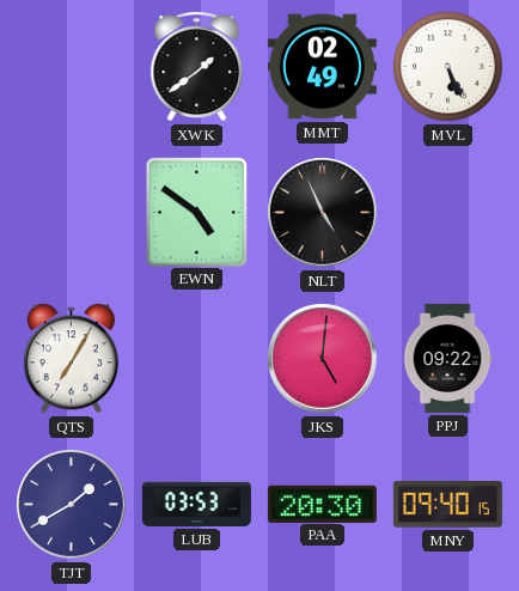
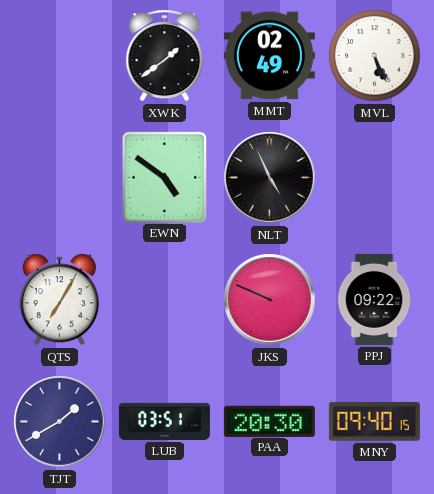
JKS: 5:01 -> 9:49 (270, 300)
LUB: 03:53 -> 03:51 (164, 421)
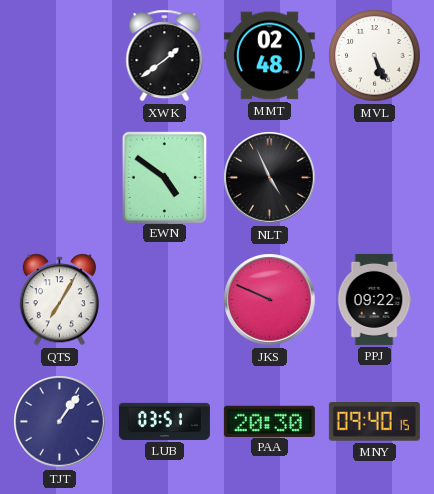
MMT: 02:49 -> 02:48 (269, 56)
TJT: 1:40 -> 1:06 (60, 422)
